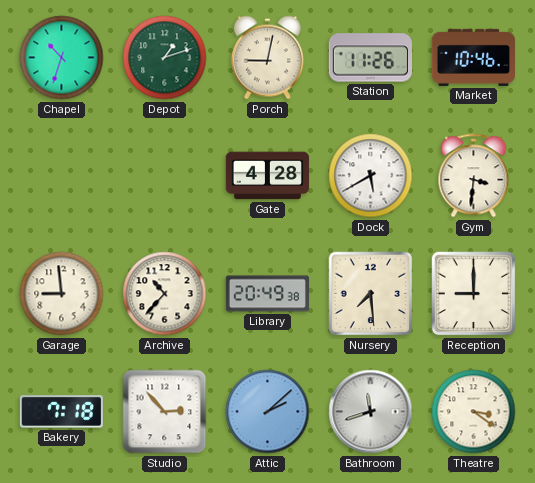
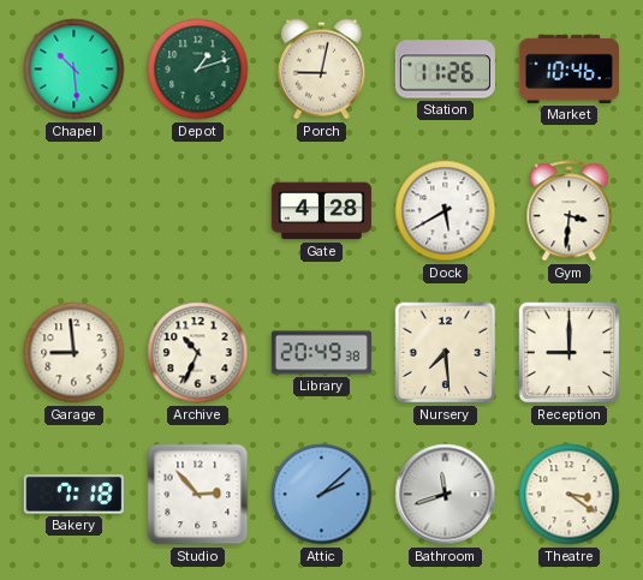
Chapel: 10:33 -> 10:29 (75, 70)
Archive: 10:37 -> 10:34 (198, 353)
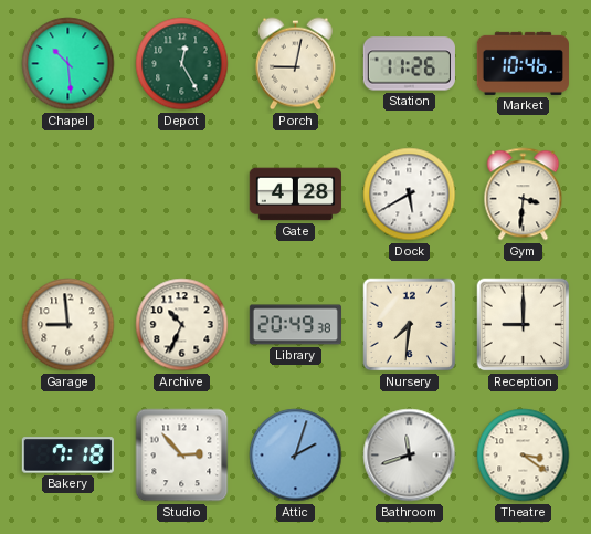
Depot: 1:12 -> 12:25 (182, 64)
Nursery: 7:29 -> 7:31 (410, 325)
Attic: 2:08 -> 2:03 (296, 456)
